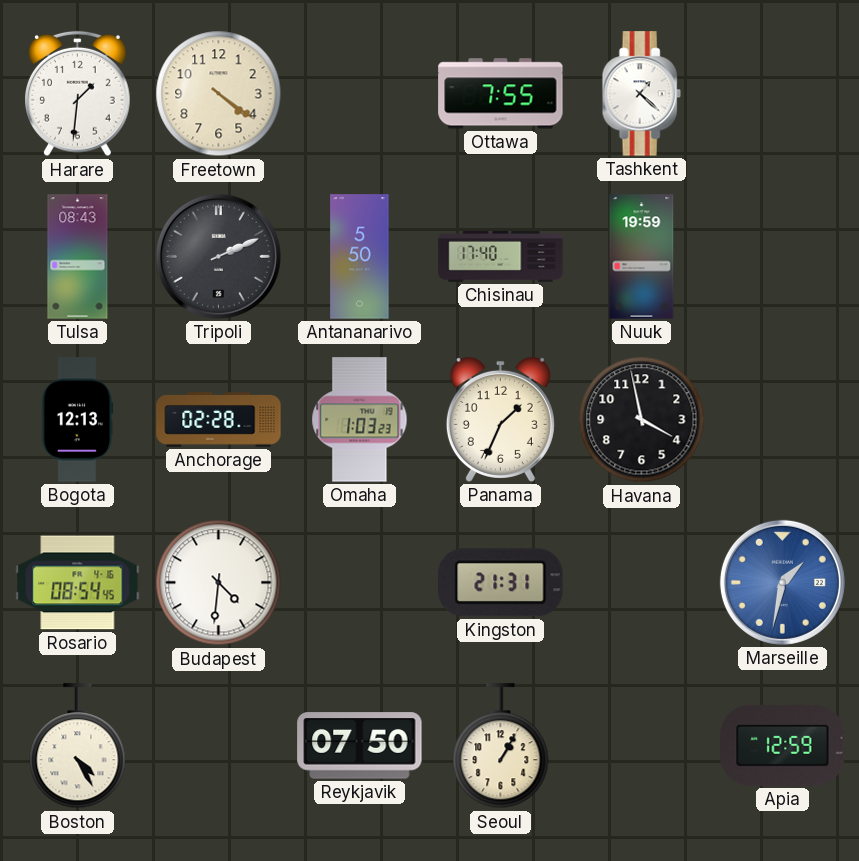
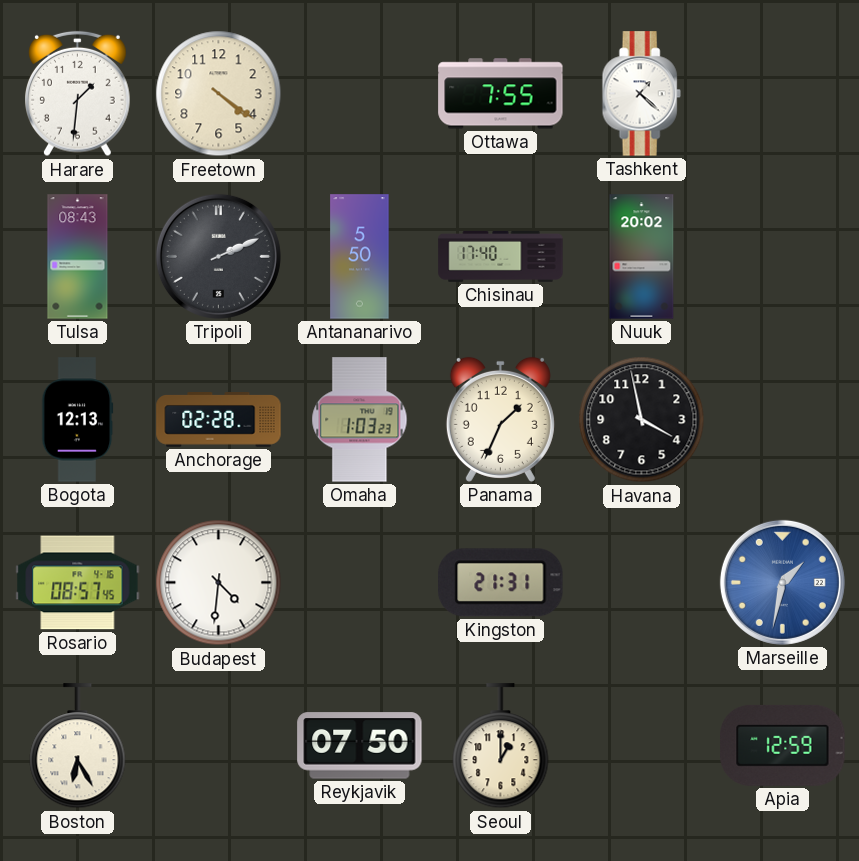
Nuuk: 19:59 -> 20:02 (642, 257)
Rosario: 08:54 -> 08:57 (78, 583)
Boston: 4:25 -> 6:25 (78, 746)
Seoul: 1:05 -> 1:00 (501, 746)
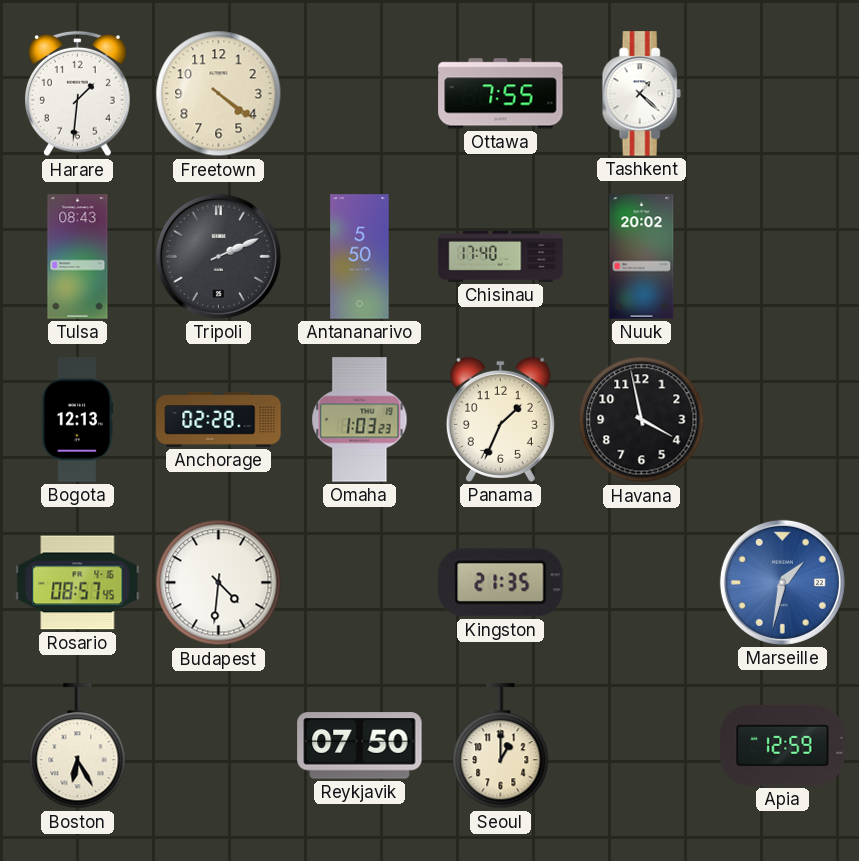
Kingston: 21:31 -> 21:35 (501, 583)
